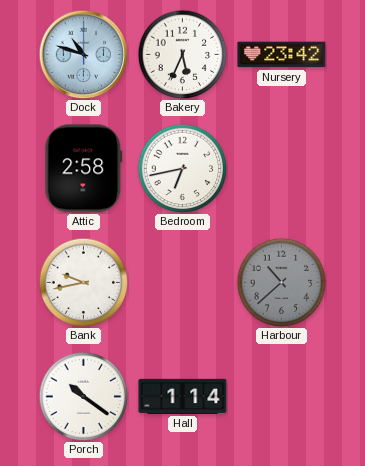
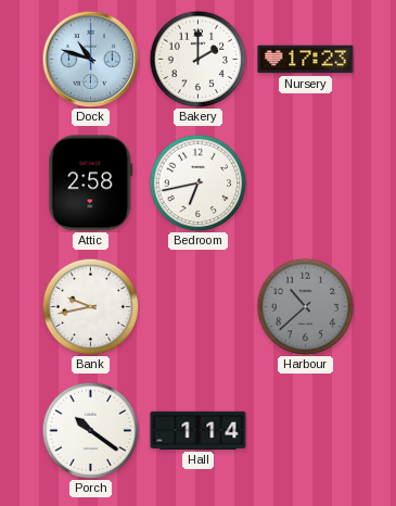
Bakery: 5:34 -> 2:00 (197, 59)
Nursery: 23:42 -> 17:23 (306, 60)
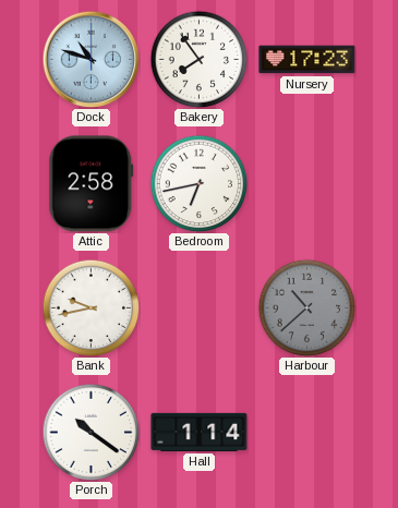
Bakery: 2:00 -> 7:54 (198, 59)
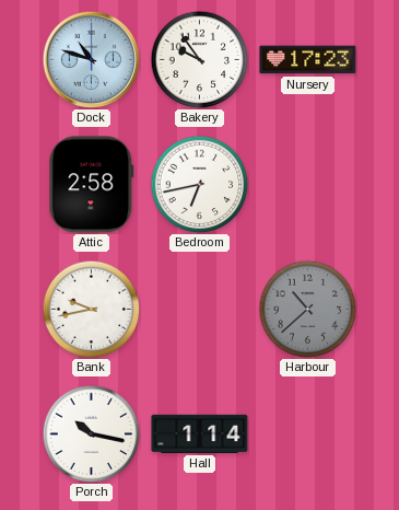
Bakery: 7:54 -> 9:54 (199, 59)
Porch: 10:21 -> 10:17 (91, 433)
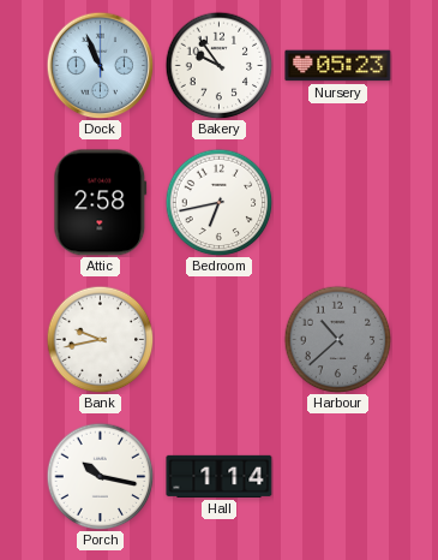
Dock: 10:48 -> 10:56 (100, 65)
Nursery: 17:23 -> 05:23 (338, 66)
